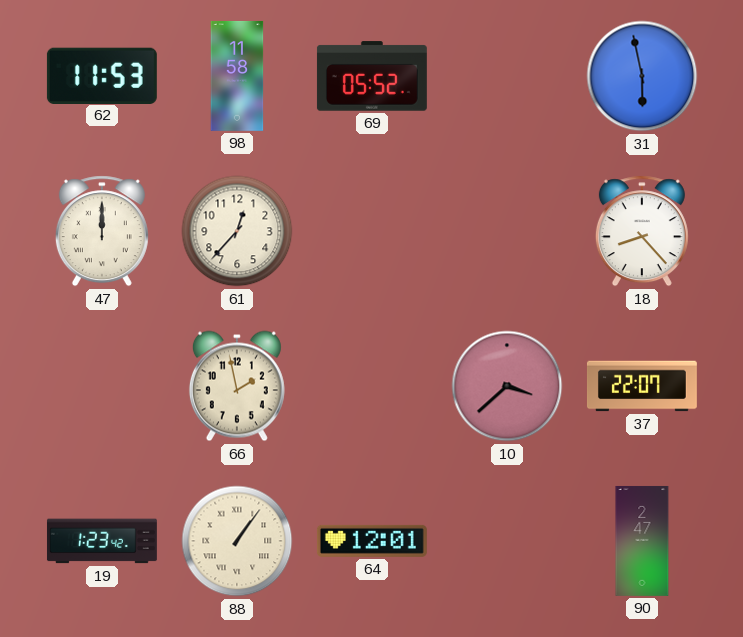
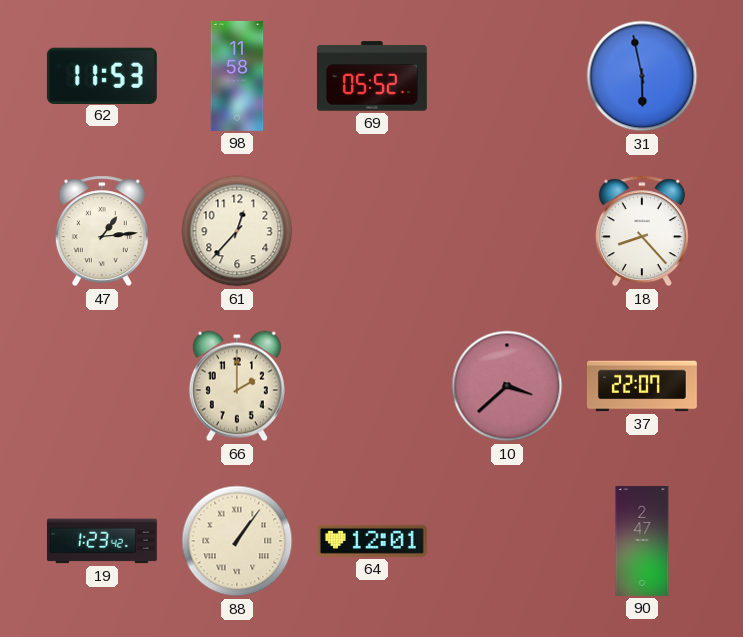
47: 12:00 -> 1:14 (102, 231)
66: 1:58 -> 2:00 (237, 386)
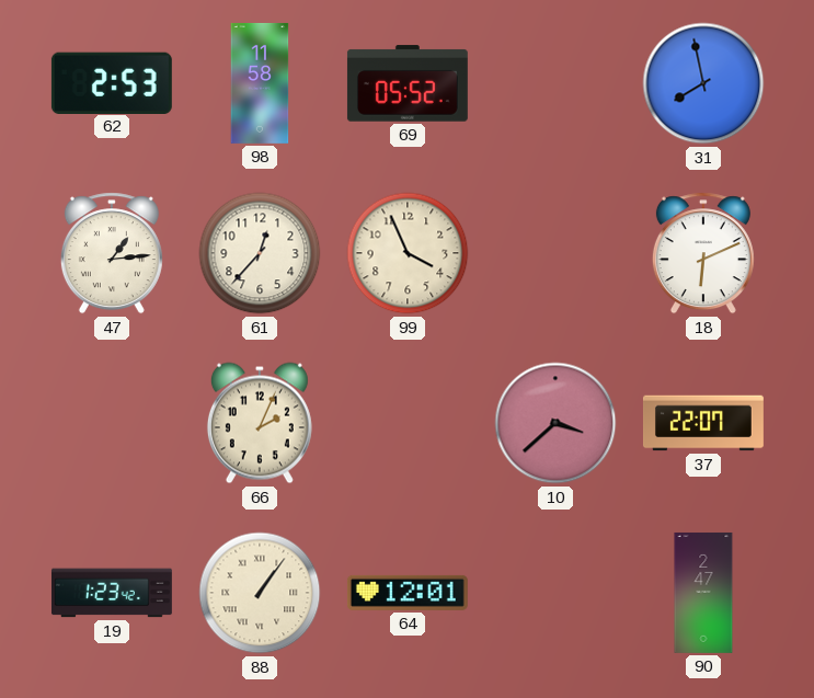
62: 11:53 -> 2:53 (112, 82)
31: 5:58 -> 7:58 (703, 83)
99: none -> 3:56 (408, 253)
18: 8:23 -> 6:11 (703, 253)
66: 2:00 -> 2:04 (260, 423)
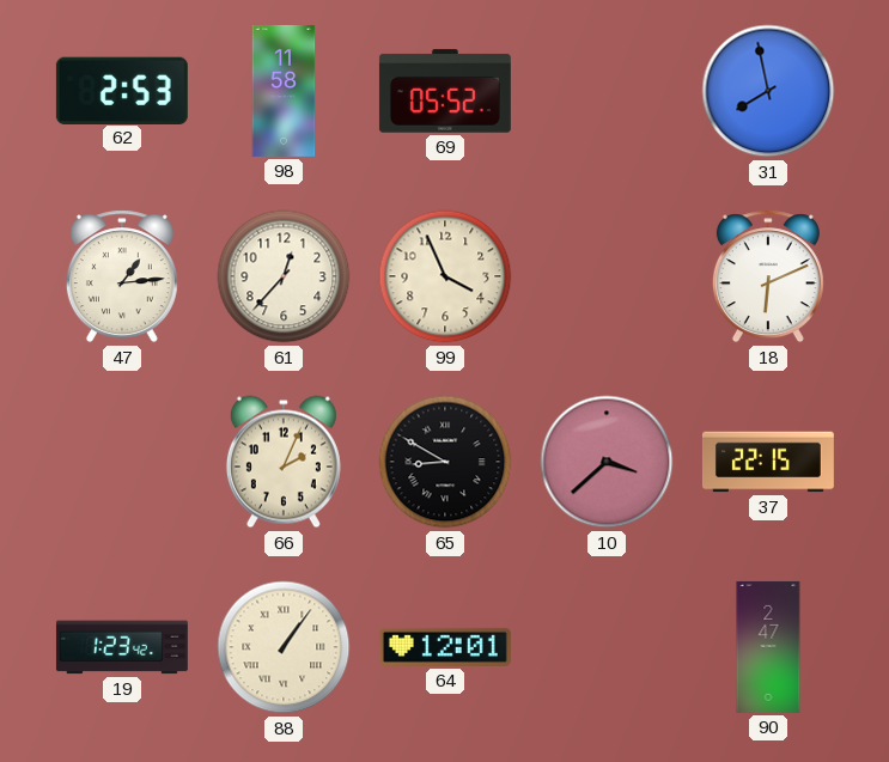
65: none -> 8:50 (445, 462)
37: 22:07 -> 22:15 (768, 462)
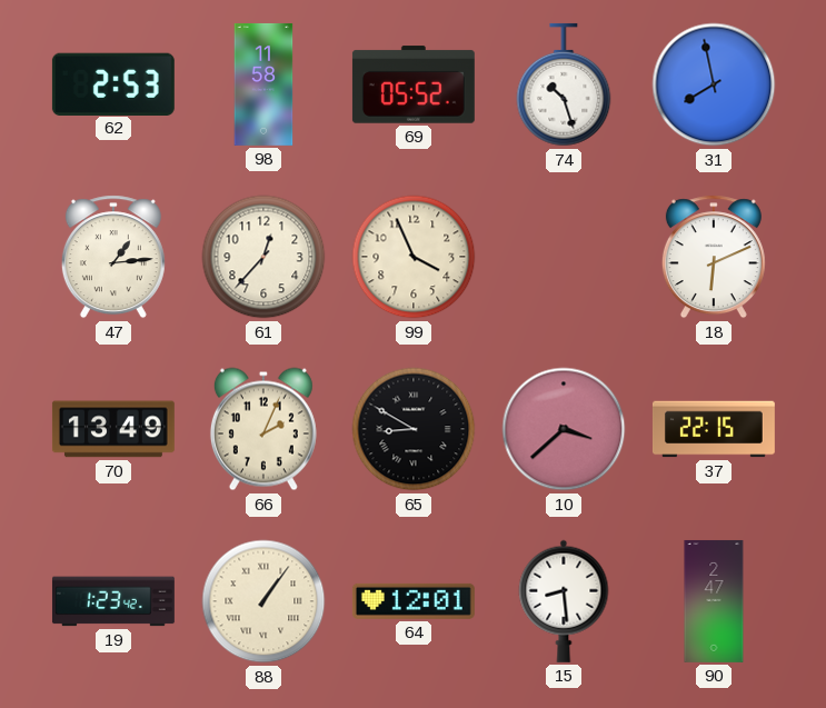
74: none -> 10:27 (564, 84)
70: none -> 13:49 (113, 429)
15: none -> 8:29 (564, 601)
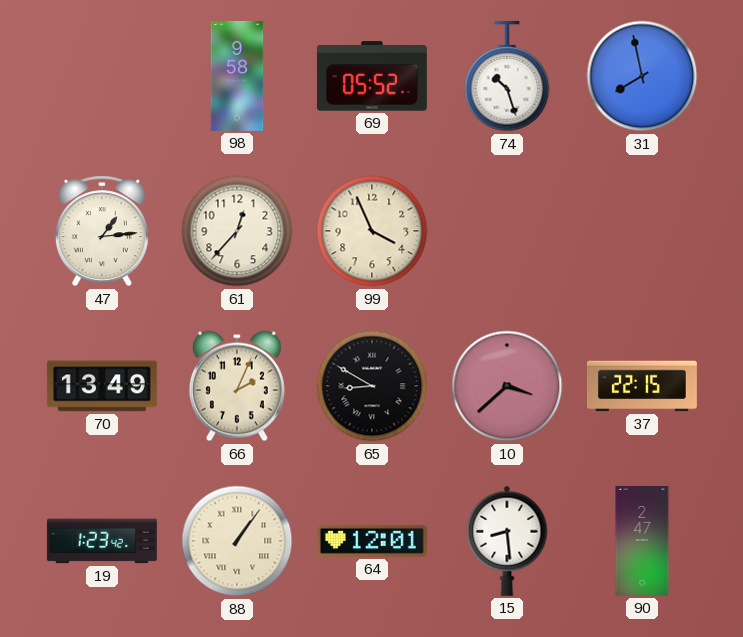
62: 2:53 -> none (113, 83)
98: 11:58 -> 9:58 (237, 76)
18: 6:11 -> none (714, 257)
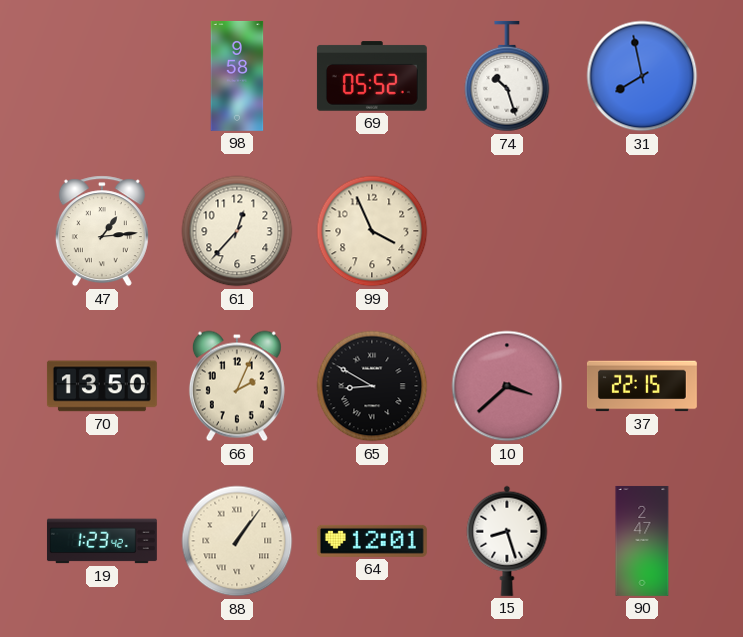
70: 13:49 -> 13:50 (102, 386)
15: 8:29 -> 8:27 (507, 541)
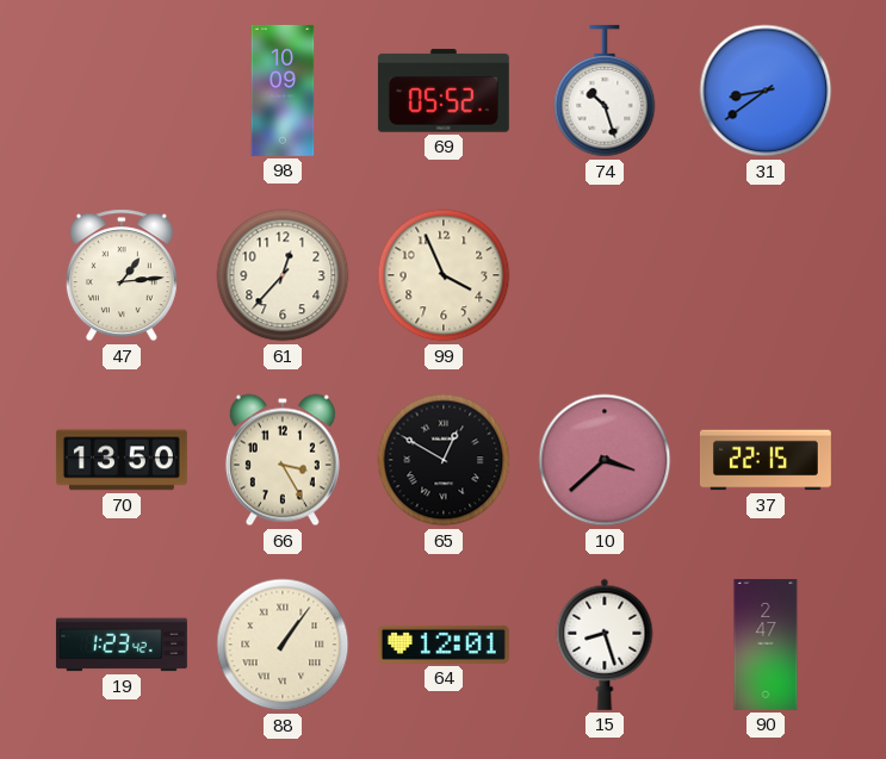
98: 9:58 -> 10:09 (283, 91)
31: 7:58 -> 8:39 (766, 91)
66: 2:04 -> 3:25 (283, 460)
65: 8:50 -> 12:50 (444, 460)
